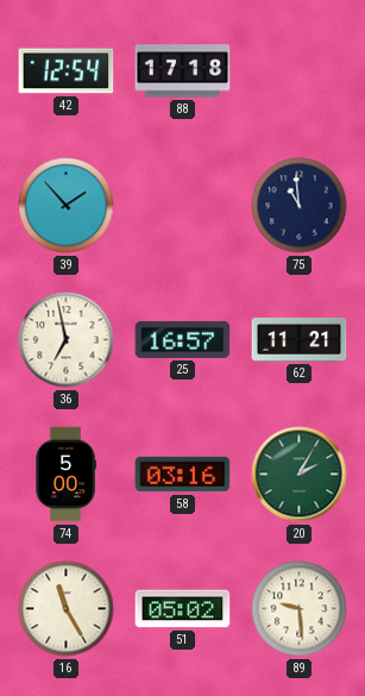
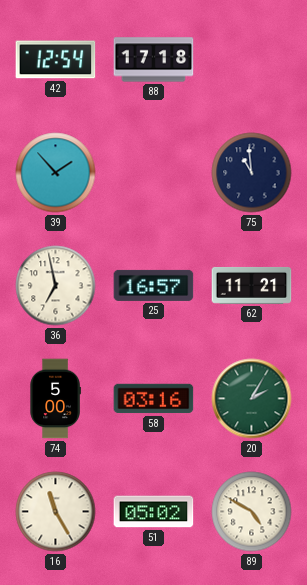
89: 9:29 -> 4:50 (252, 512)
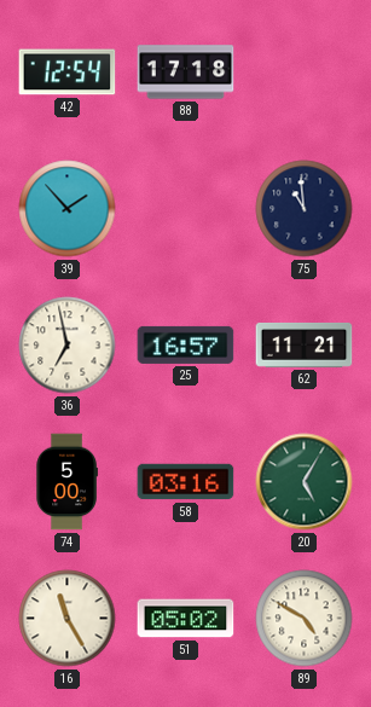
20: 2:05 -> 5:05 (305, 482)
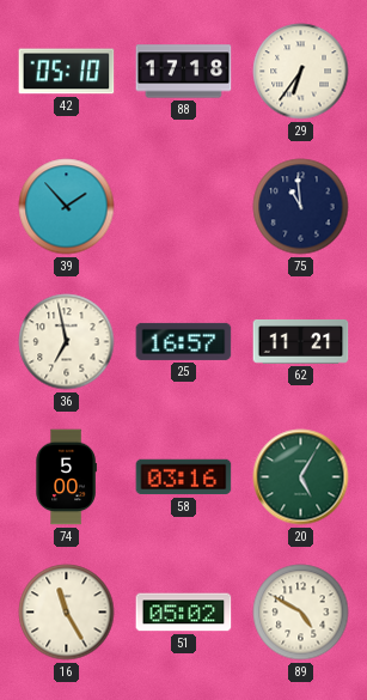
42: 12:54 -> 05:10 (67, 72)
29: none -> 6:36 (301, 72)
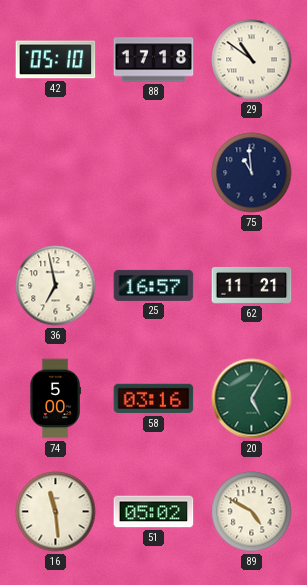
29: 6:36 -> 10:51 (252, 60)
39: 1:53 -> none (67, 207)
16: 11:25 -> 11:29 (56, 512)
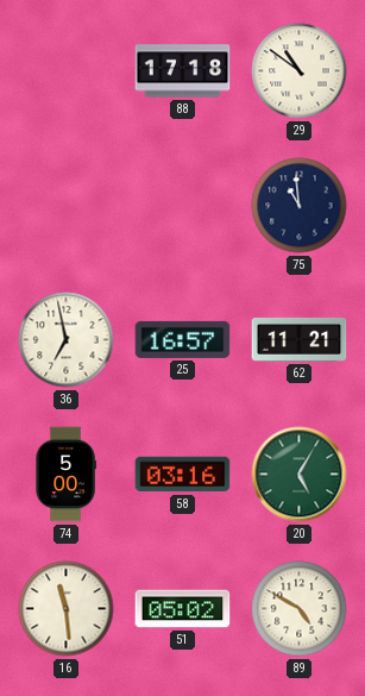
42: 05:10 -> none (56, 60)
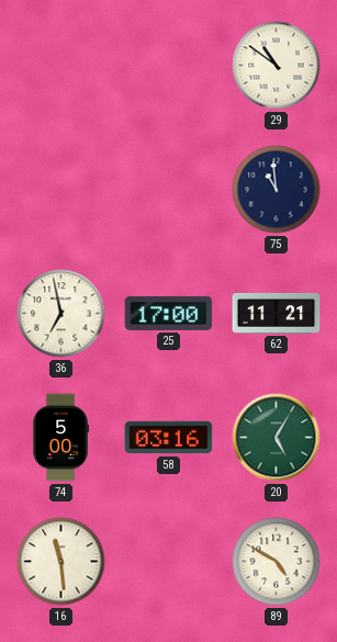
88: 17:18 -> none (183, 71)
25: 16:57 -> 17:00 (169, 313)
51: 05:02 -> none (183, 609)
